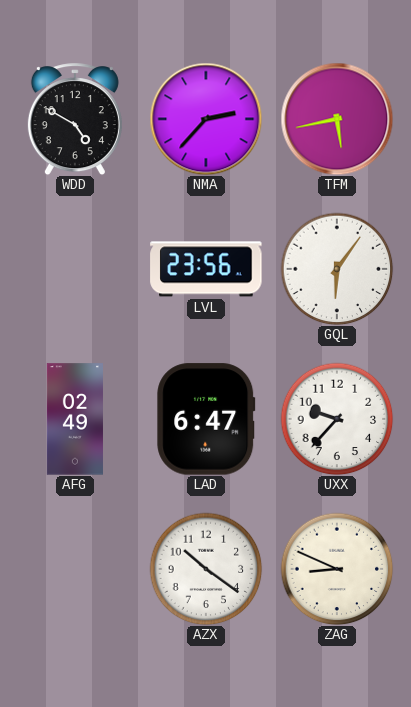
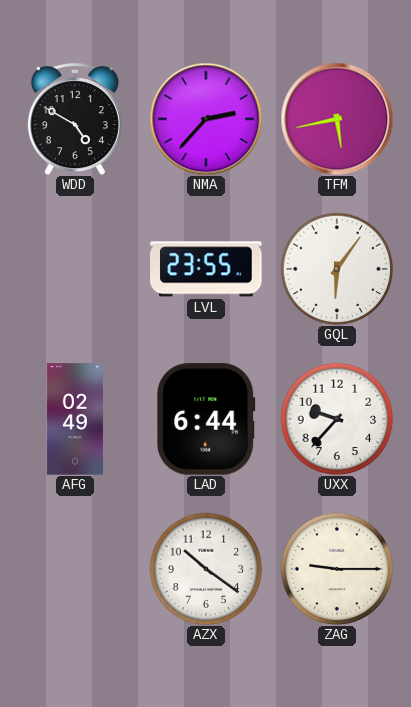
LVL: 23:56 -> 23:55 (206, 269)
LAD: 6:47 -> 6:44 (206, 419)
ZAG: 8:49 -> 9:15 (337, 569)
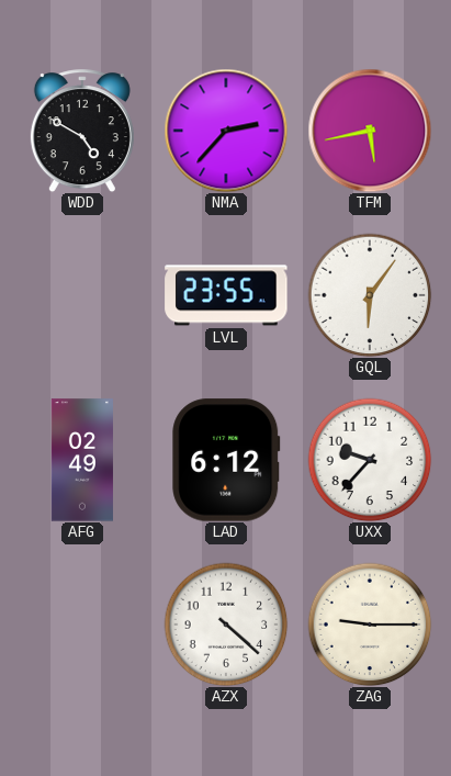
LAD: 6:44 -> 6:12 (226, 460)
AZX: 10:21 -> 4:22 (226, 625)
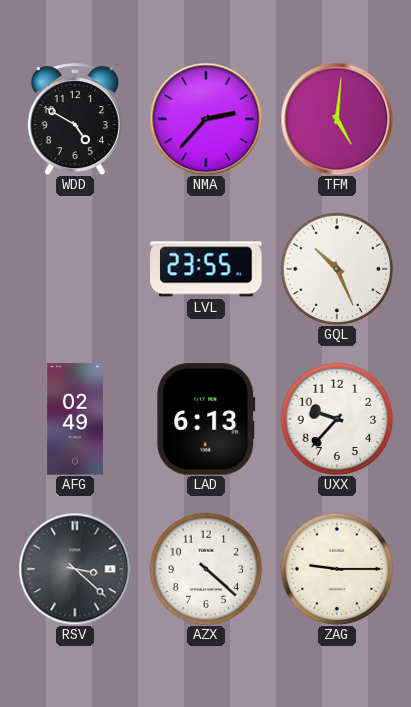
TFM: 5:43 -> 5:01 (337, 119)
GQL: 6:06 -> 10:26 (337, 269)
LAD: 6:12 -> 6:13 (206, 419)
RSV: none -> 3:22 (75, 569)
